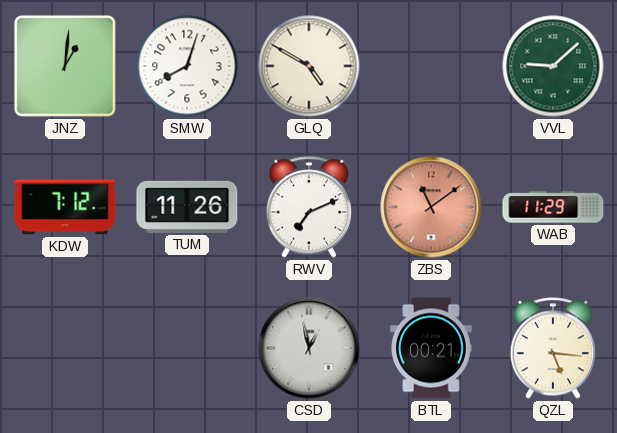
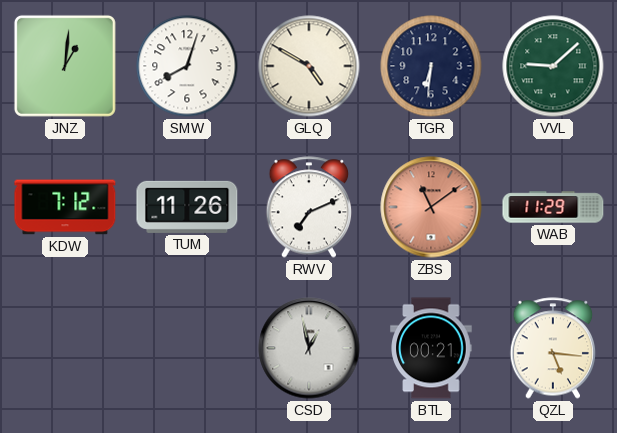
TGR: none -> 6:31 (431, 66)
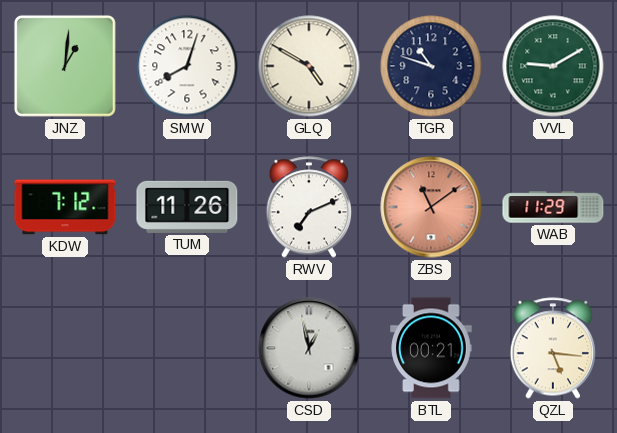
TGR: 6:31 -> 10:48 (431, 66)
VVL: 9:08 -> 9:10 (553, 66)
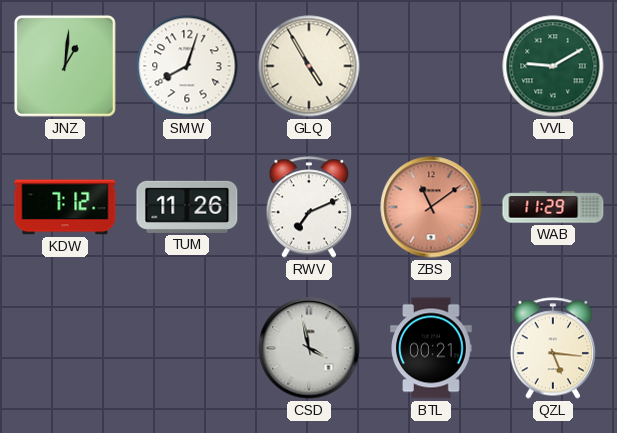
GLQ: 4:50 -> 4:55 (309, 66)
TGR: 10:48 -> none (431, 66)
CSD: 12:58 -> 3:58 (309, 348)
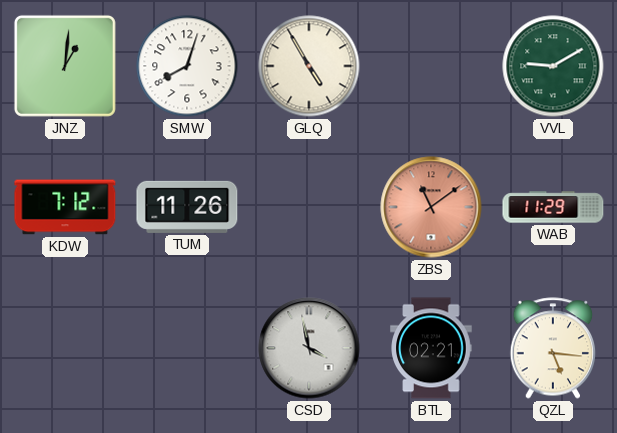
RWV: 7:11 -> none (309, 207)
BTL: 00:21 -> 02:21 (431, 348)
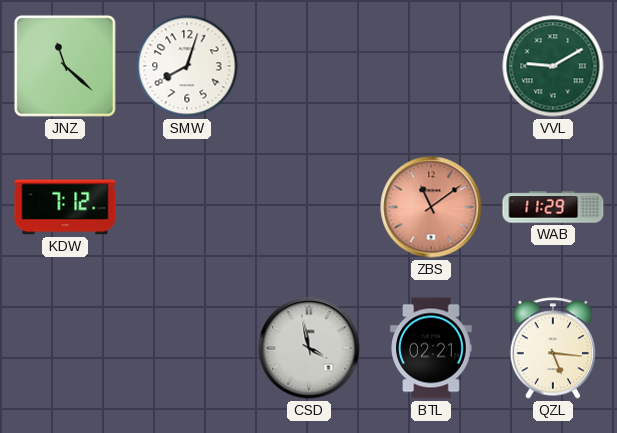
JNZ: 1:01 -> 11:22 (65, 66)
GLQ: 4:55 -> none (309, 66)
TUM: 11:26 -> none (187, 207)
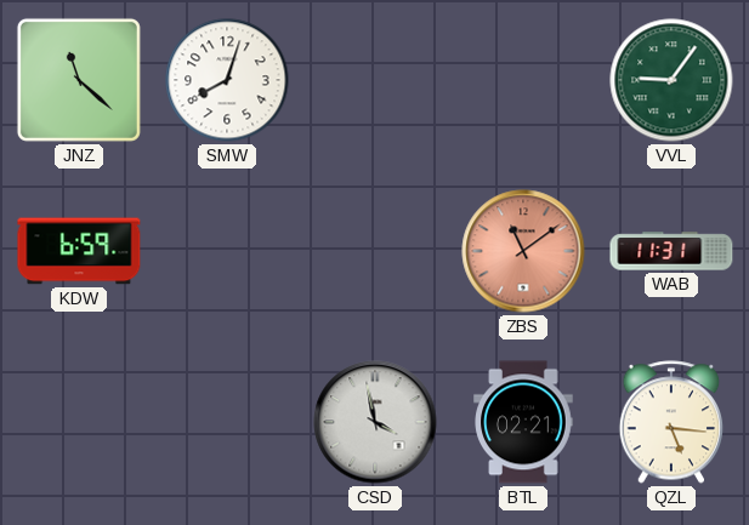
VVL: 9:10 -> 9:06 (671, 80)
KDW: 7:12 -> 6:59 (79, 251)
WAB: 11:29 -> 11:31 (671, 251)
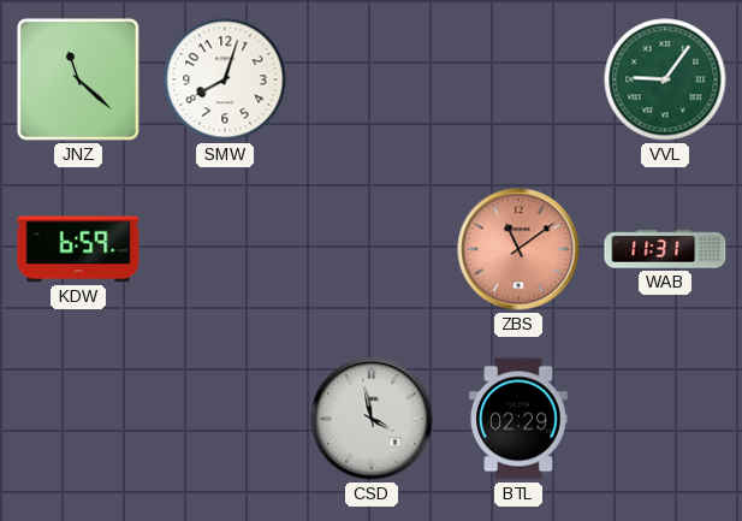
BTL: 02:21 -> 02:29 (518, 419)
QZL: 5:16 -> none (671, 422)
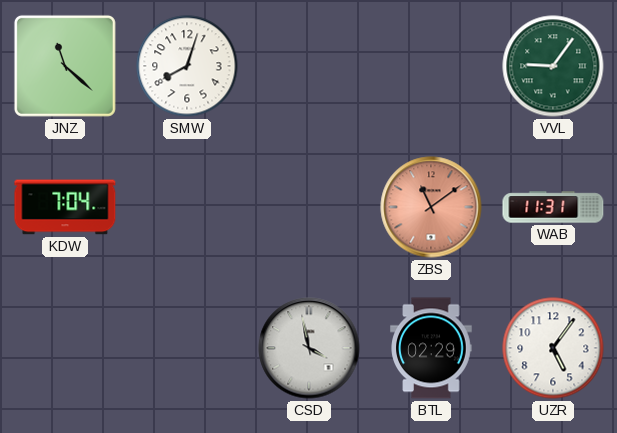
KDW: 6:59 -> 7:04 (65, 207)
UZR: none -> 5:06 (553, 348)
